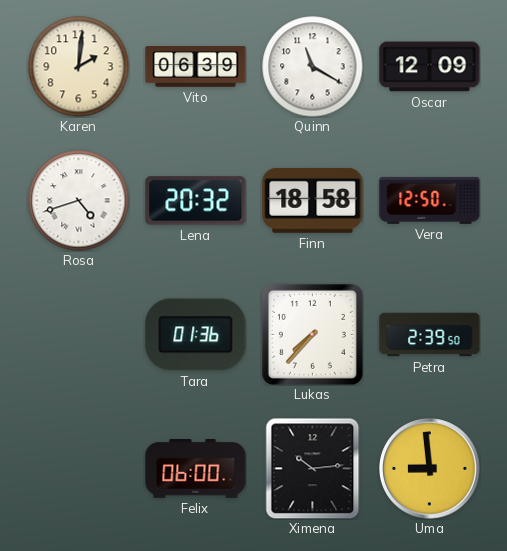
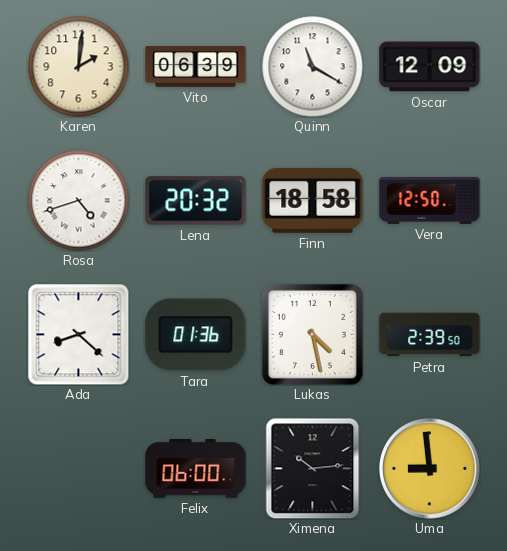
Ada: none -> 8:22 (79, 335)
Lukas: 7:37 -> 4:28 (312, 334)
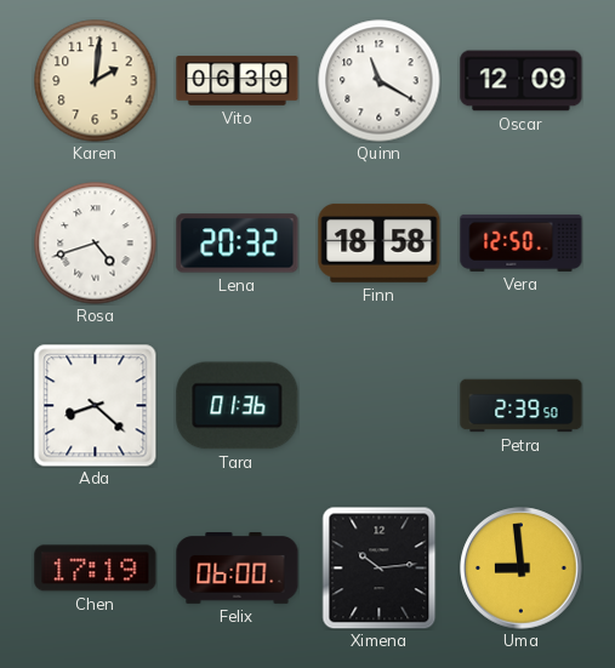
Lukas: 4:28 -> none (312, 334)
Chen: none -> 17:19 (96, 569)
